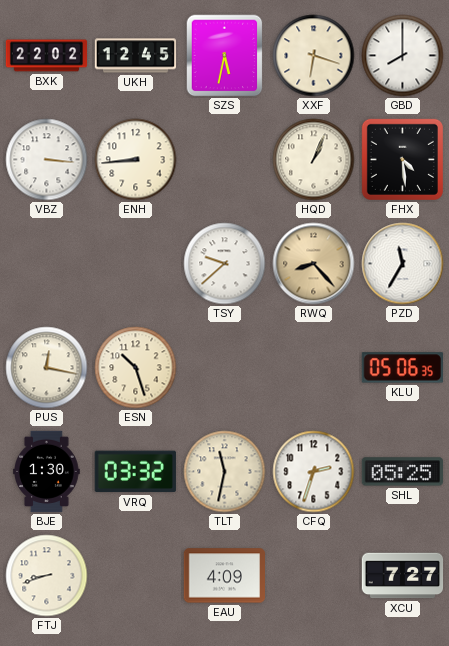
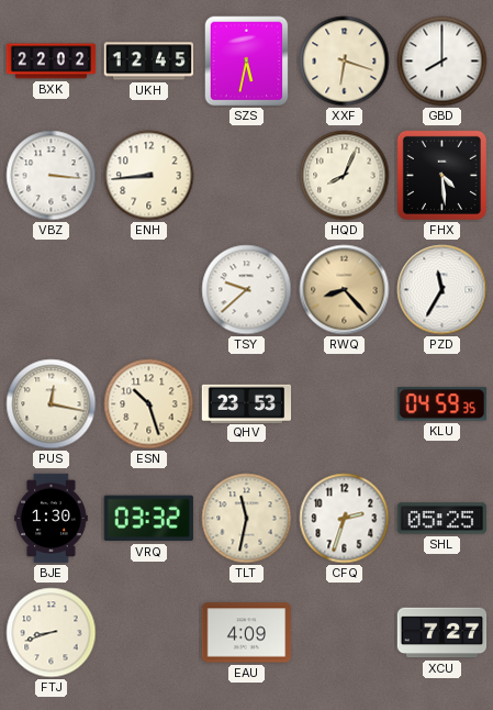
HQD: 1:04 -> 8:04 (345, 176)
QHV: none -> 23:53 (247, 403)
KLU: 05:06 -> 04:59 (441, 404)
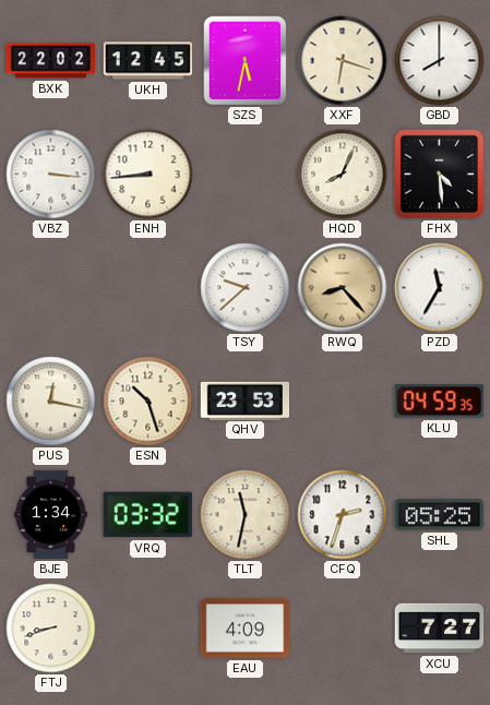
BJE: 1:30 -> 1:34 (51, 515)
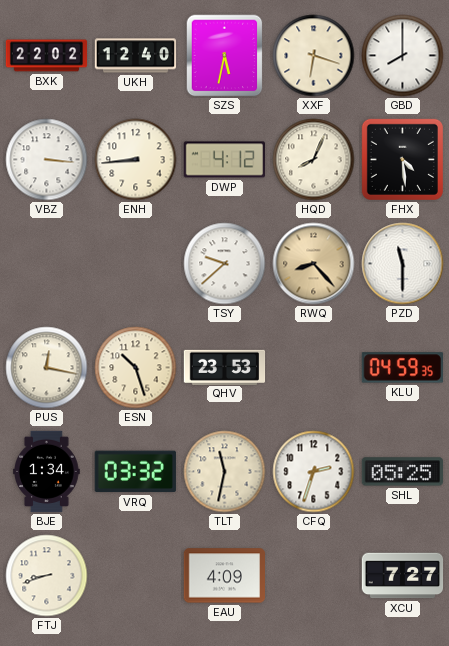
UKH: 12:45 -> 12:40 (136, 56)
DWP: none -> 4:12 (225, 160)
PZD: 11:35 -> 11:30 (403, 264)
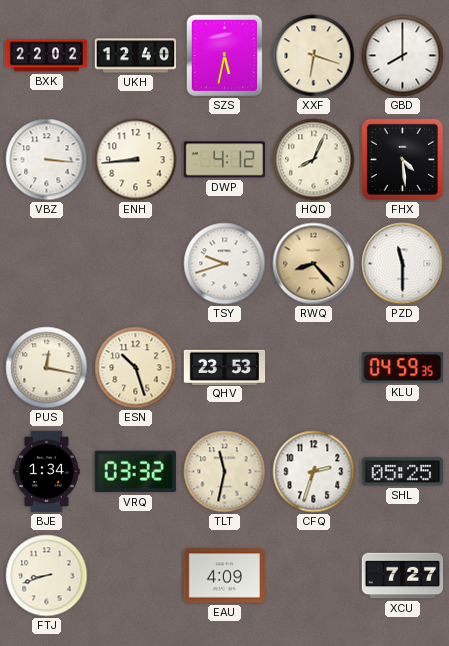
TSY: 9:38 -> 9:42 (225, 264)
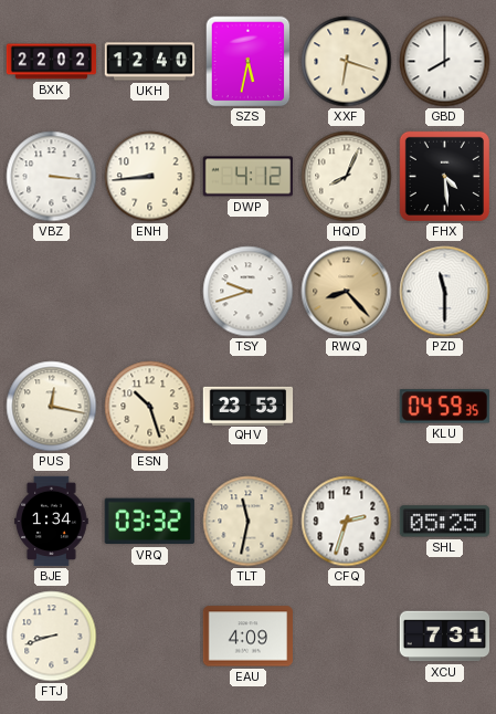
XCU: 7:27 -> 7:31 (445, 637)
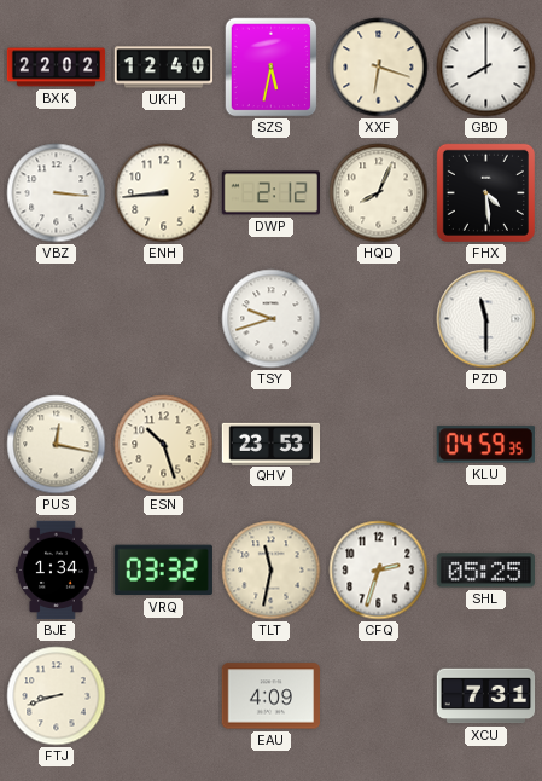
DWP: 4:12 -> 2:12 (272, 193)
RWQ: 8:23 -> none (347, 292)
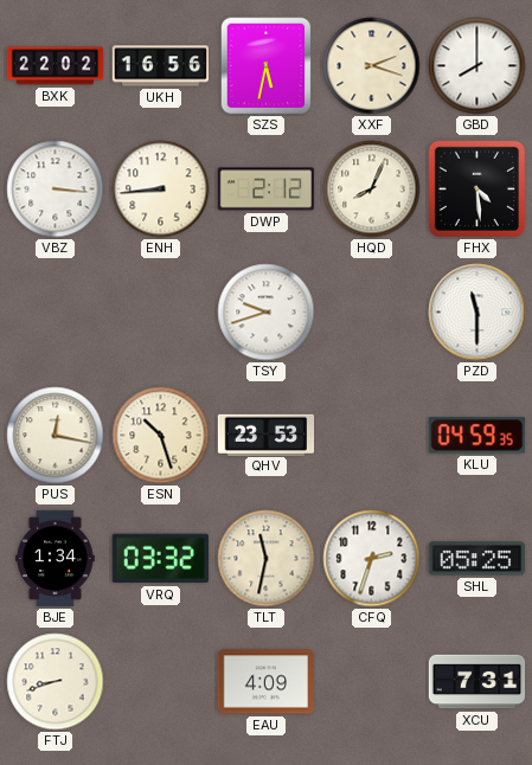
UKH: 12:40 -> 16:56 (161, 66)
XXF: 6:18 -> 2:18 (372, 66)
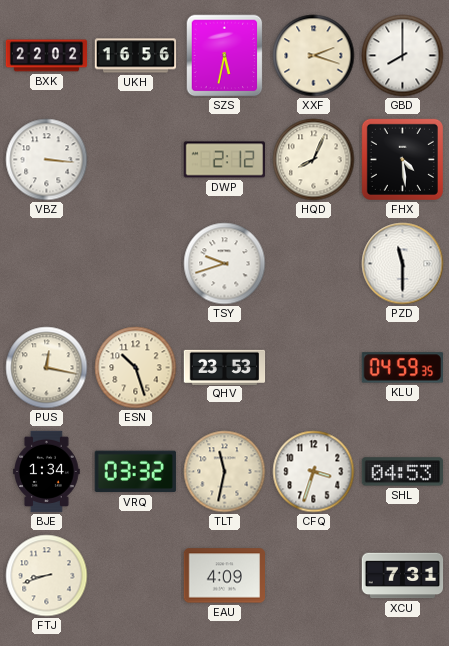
ENH: 8:44 -> none (161, 189)
CFQ: 2:33 -> 3:33 (314, 472)
SHL: 05:25 -> 04:53 (402, 472)
